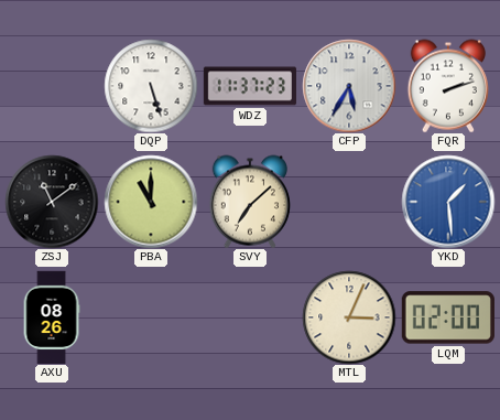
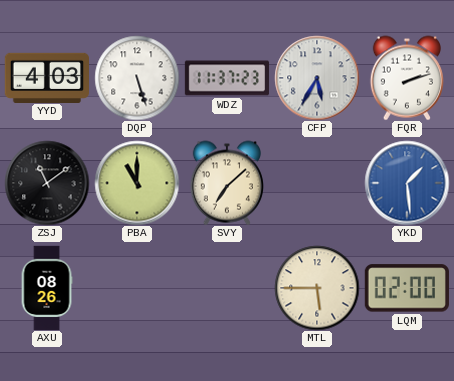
YYD: none -> 4:03 (46, 77)
MTL: 3:04 -> 5:45 (317, 288)
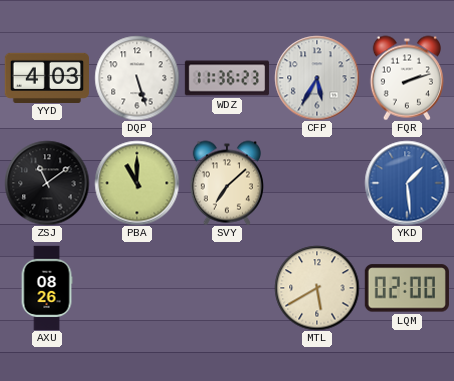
WDZ: 11:37 -> 11:36 (227, 78)
MTL: 5:45 -> 5:40 (317, 288)
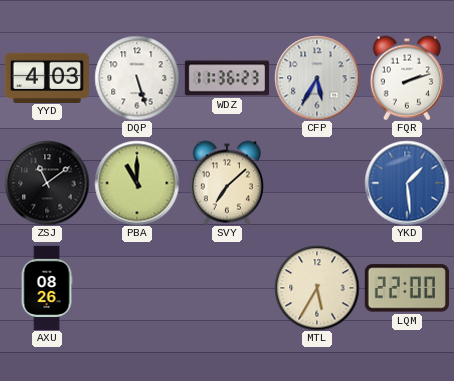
MTL: 5:40 -> 5:35 (317, 288)
LQM: 02:00 -> 22:00 (407, 288)
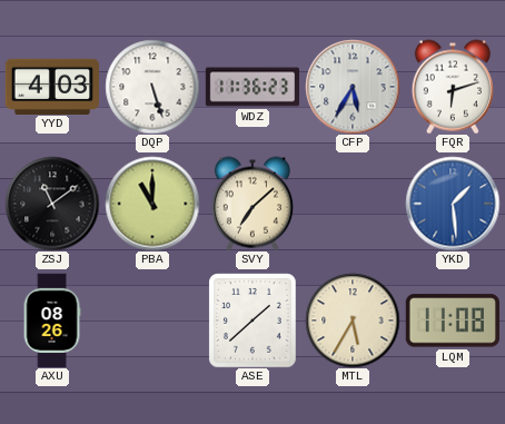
FQR: 2:12 -> 6:12 (453, 87)
ASE: none -> 1:38 (253, 321)
LQM: 22:00 -> 11:08 (453, 321)
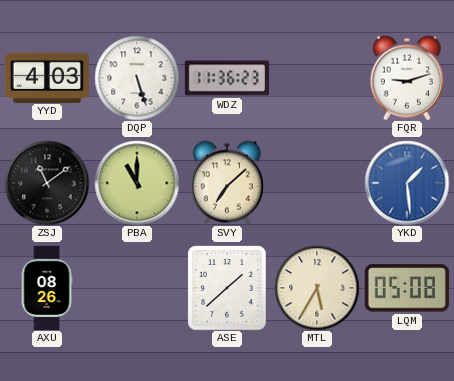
CFP: 5:35 -> none (353, 87)
FQR: 6:12 -> 9:12 (407, 78)
LQM: 11:08 -> 05:08 (407, 288)
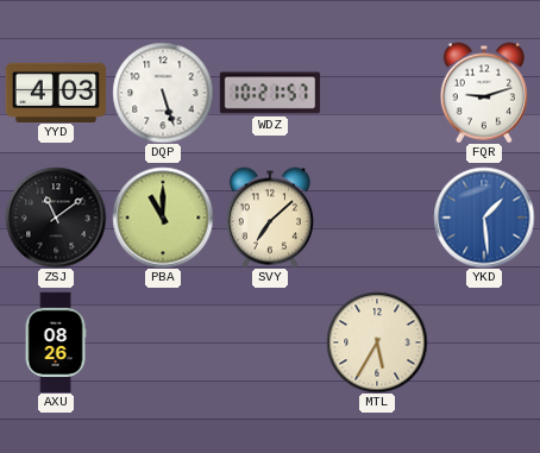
WDZ: 11:36 -> 10:21 (270, 93)
ASE: 1:38 -> none (227, 288)
LQM: 05:08 -> none (407, 288)
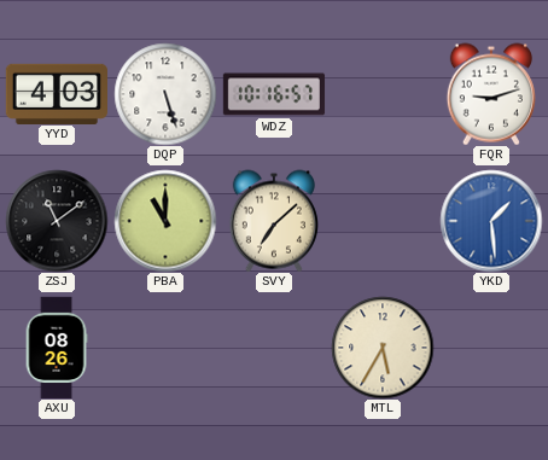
WDZ: 10:21 -> 10:16 (274, 94)
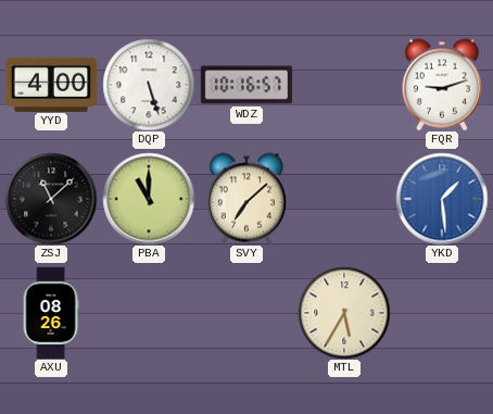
YYD: 4:03 -> 4:00 (50, 84)
ZSJ: 11:09 -> 11:08 (51, 199)
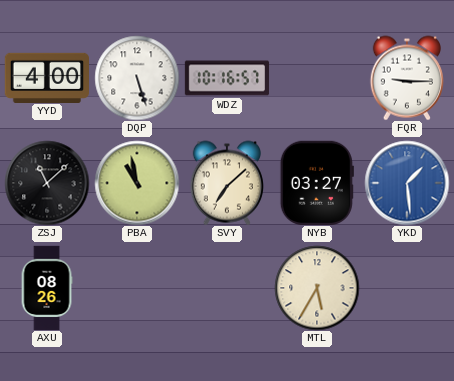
FQR: 9:12 -> 9:15 (407, 78)
PBA: 11:00 -> 10:58 (137, 183)
NYB: none -> 03:27 (317, 182)
